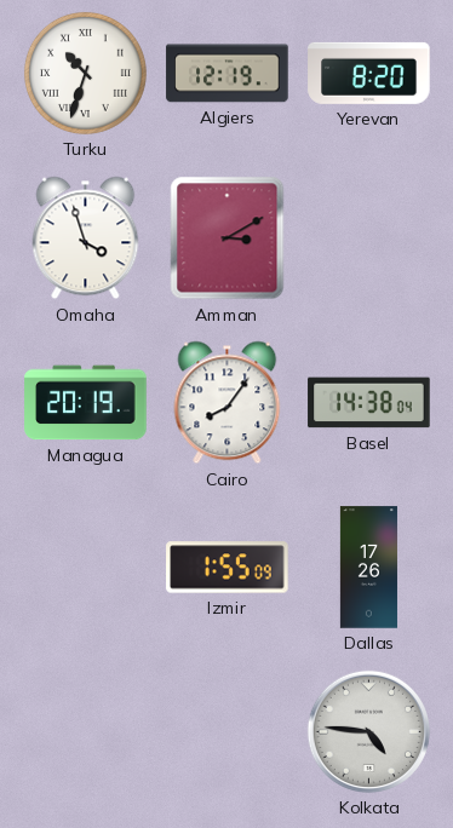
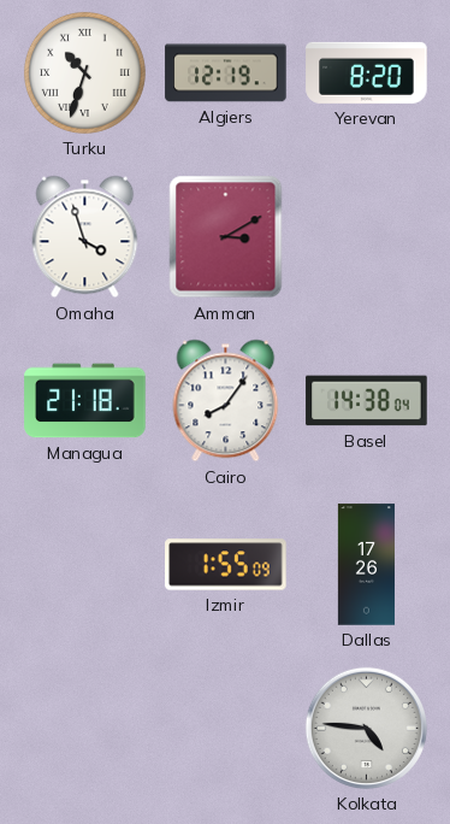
Managua: 20:19 -> 21:18 (85, 401)
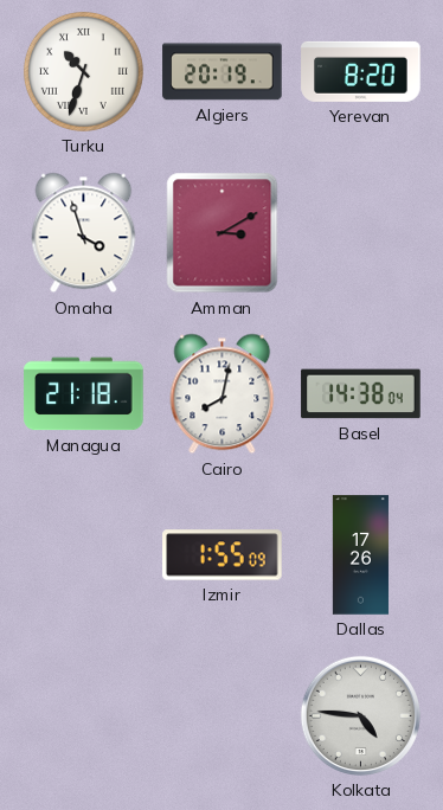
Algiers: 12:19 -> 20:19 (223, 72)
Cairo: 8:06 -> 8:02 (223, 394)
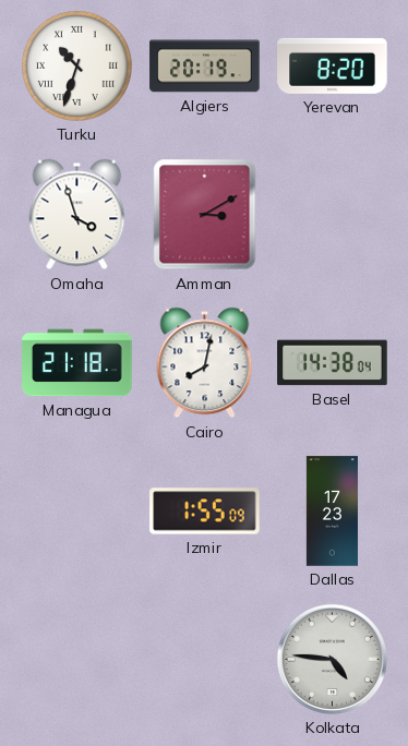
Dallas: 17:26 -> 17:23 (332, 512)
